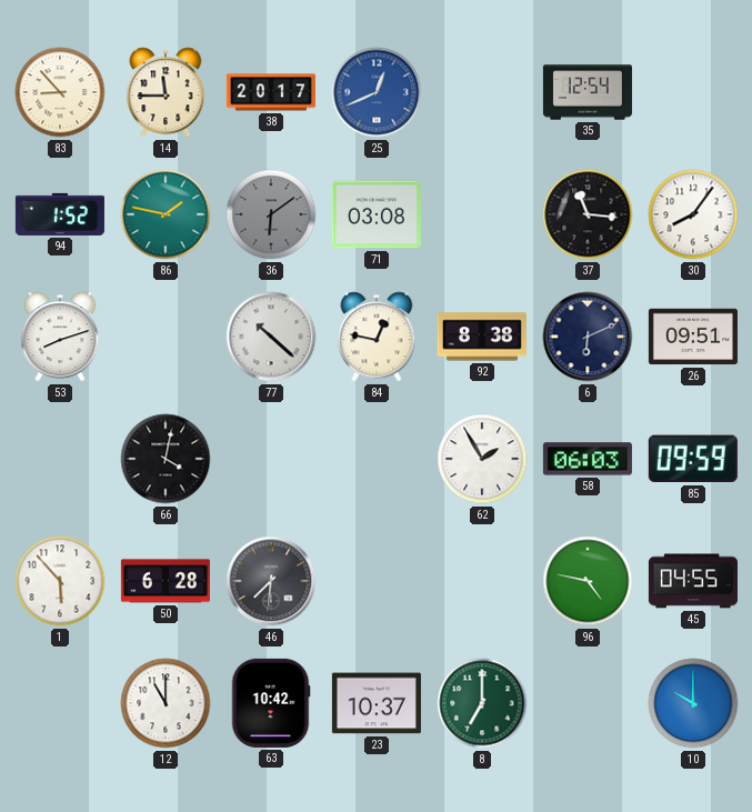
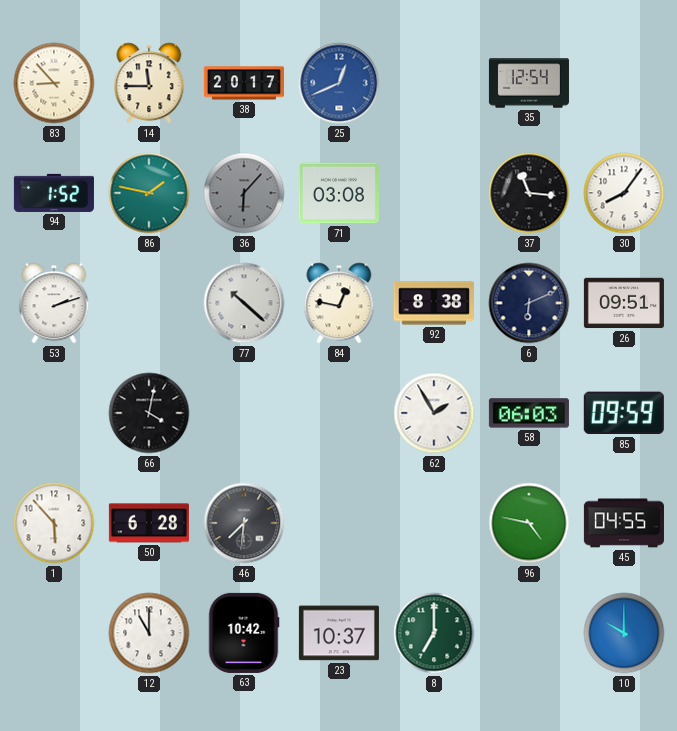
36: 6:09 -> 6:07 (244, 193)
53: 8:12 -> 2:12 (54, 303)
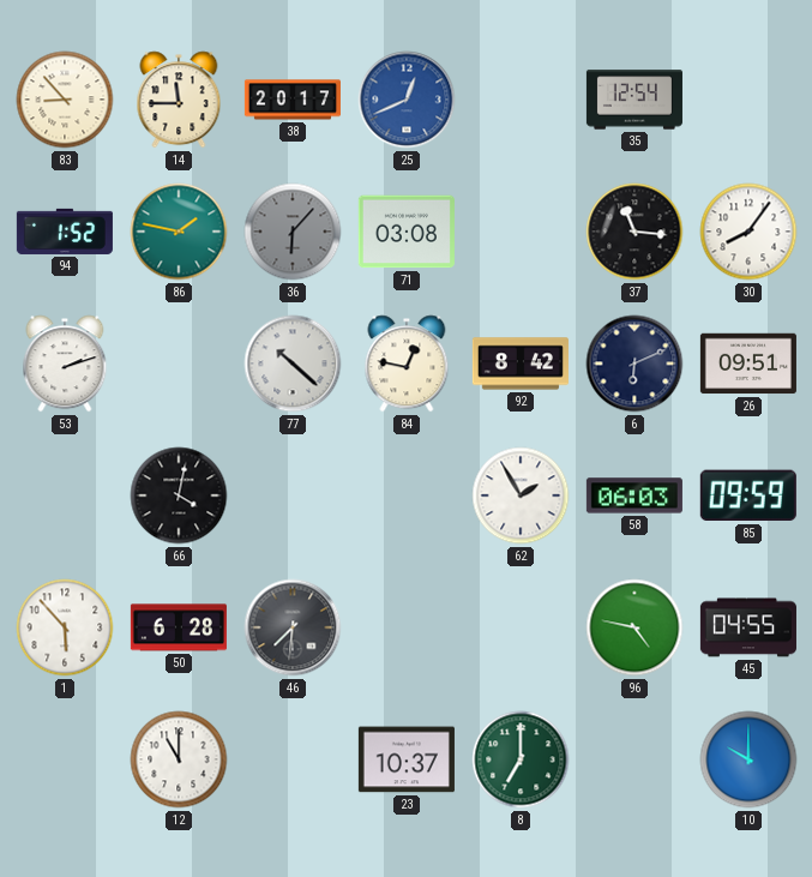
92: 8:38 -> 8:42 (521, 364)
63: 10:42 -> none (244, 633)
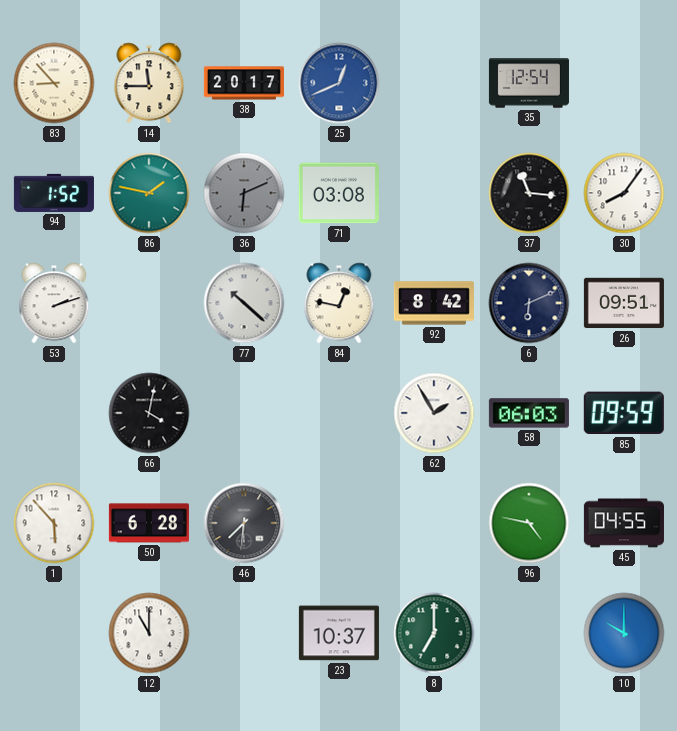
36: 6:07 -> 6:11 (244, 193)
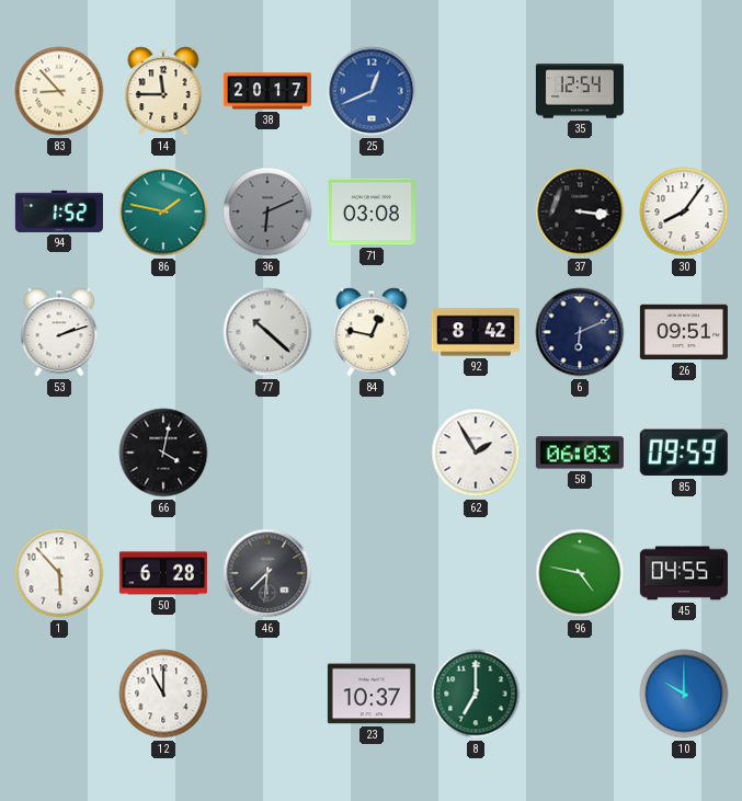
37: 11:16 -> 3:16 (580, 211)
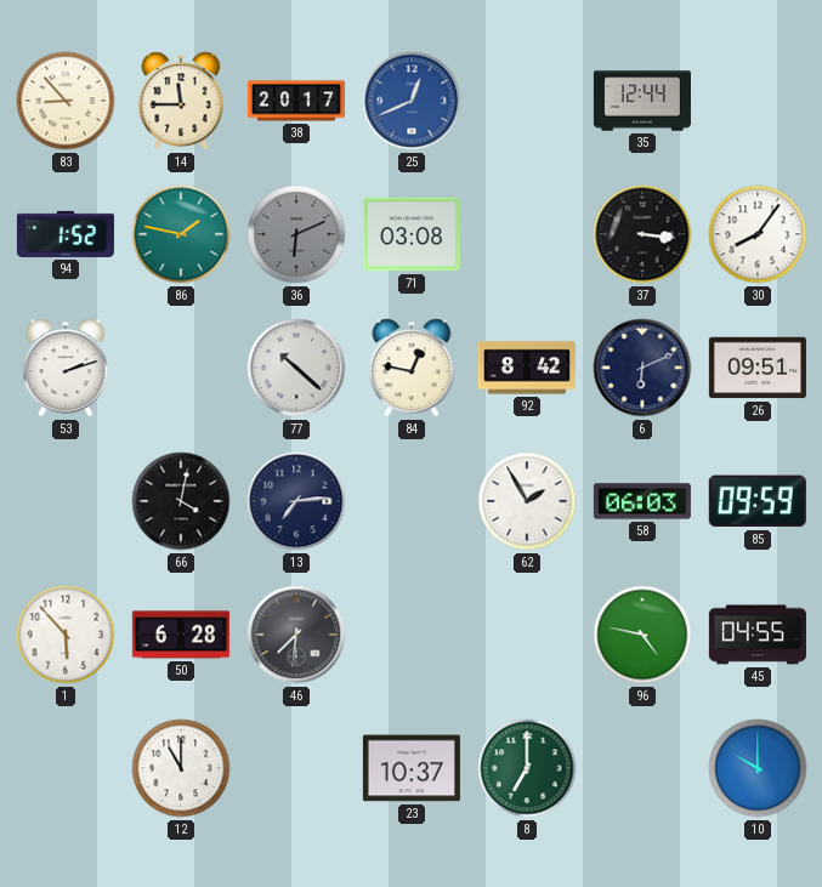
35: 12:54 -> 12:44 (642, 101)
13: none -> 7:14 (296, 501)
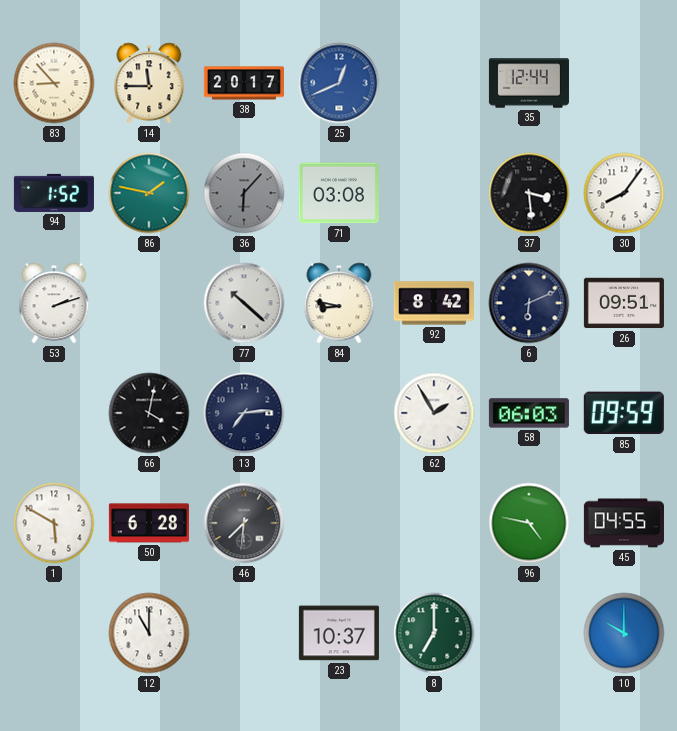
36: 6:11 -> 6:07 (244, 193)
37: 3:16 -> 3:29 (529, 193)
84: 12:47 -> 8:47 (339, 303)
1: 5:53 -> 5:50 (54, 523)
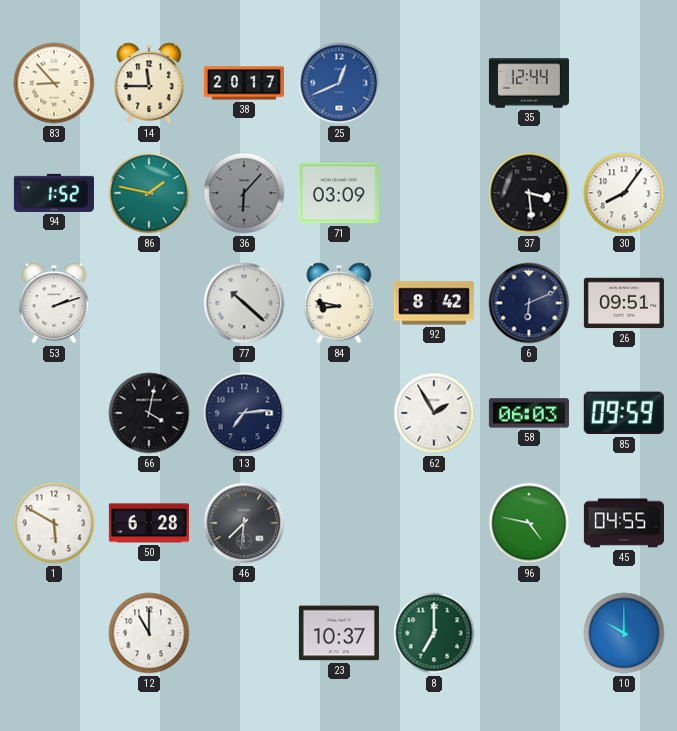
71: 03:08 -> 03:09 (339, 193)
